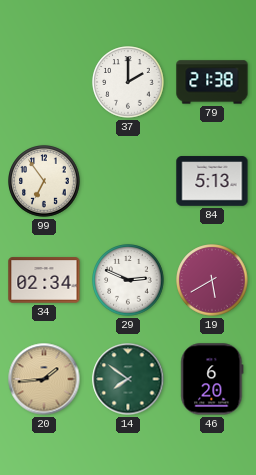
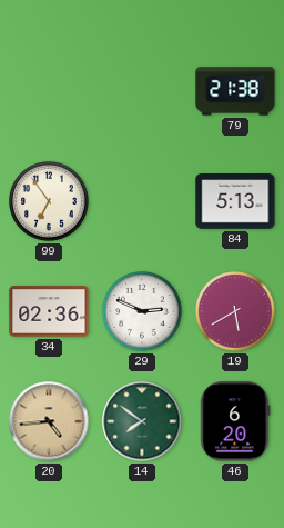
37: 2:00 -> none (128, 82)
34: 02:34 -> 02:36 (49, 311)
20: 1:44 -> 4:44 (49, 421)
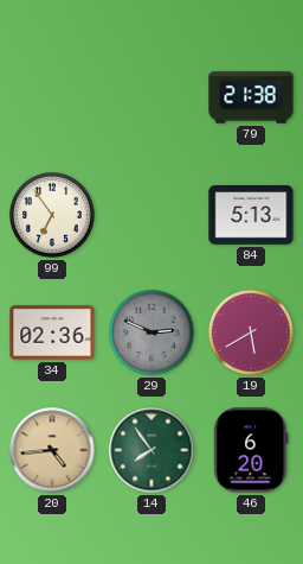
29 dial: white -> grey (151, 332)
14: 7:51 -> 7:54 (151, 450)
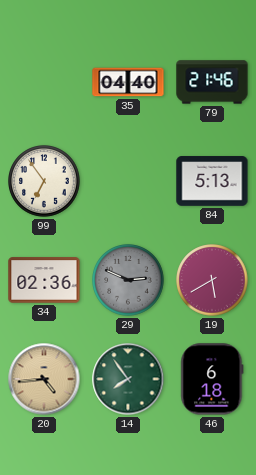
35: none -> 04:40 (128, 82)
79: 21:38 -> 21:46 (212, 82)
46: 6:20 -> 6:18 (212, 379)
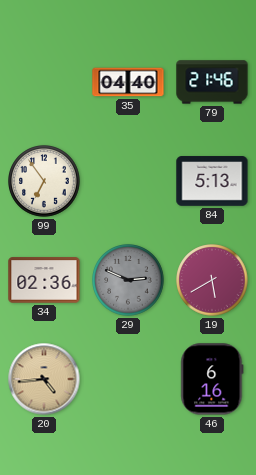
14: 7:54 -> none (128, 379)
46: 6:18 -> 6:16 (212, 379)
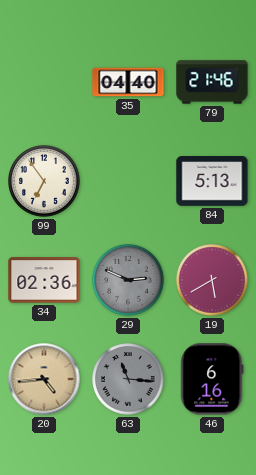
63: none -> 11:16 (128, 379)
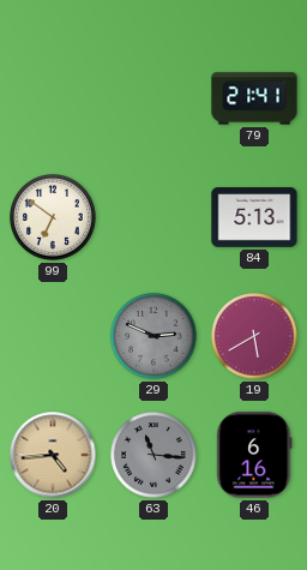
35: 04:40 -> none (128, 82)
79: 21:46 -> 21:41 (254, 98)
99: 6:54 -> 6:51 (53, 217)
34: 02:36 -> none (44, 280)
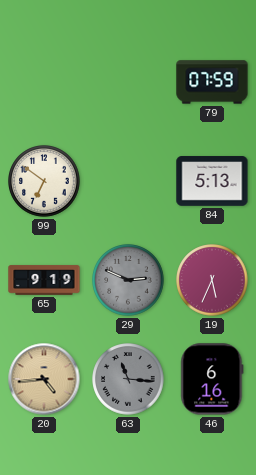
79: 21:41 -> 07:59 (212, 82)
65: none -> 9:19 (44, 280)
19: 5:40 -> 5:34 (212, 280)
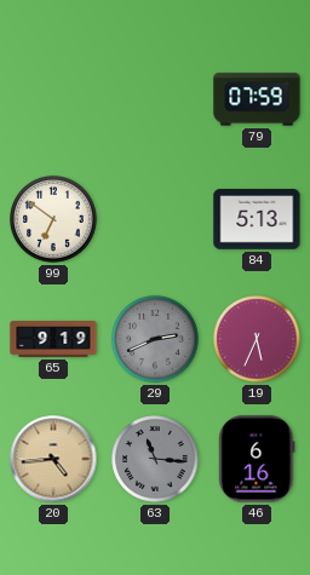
29: 2:49 -> 2:41 (155, 339)
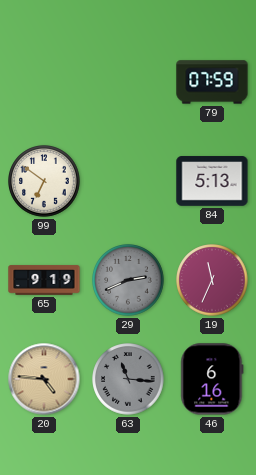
19: 5:34 -> 11:34 (212, 280)
20: 4:44 -> 4:46 (44, 379)
